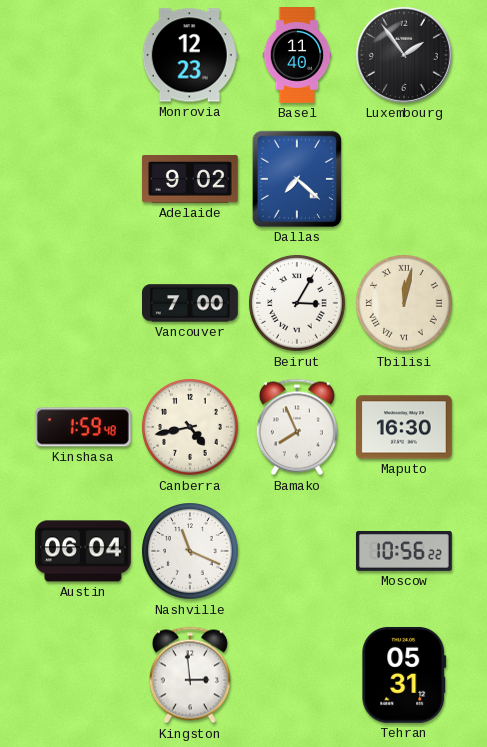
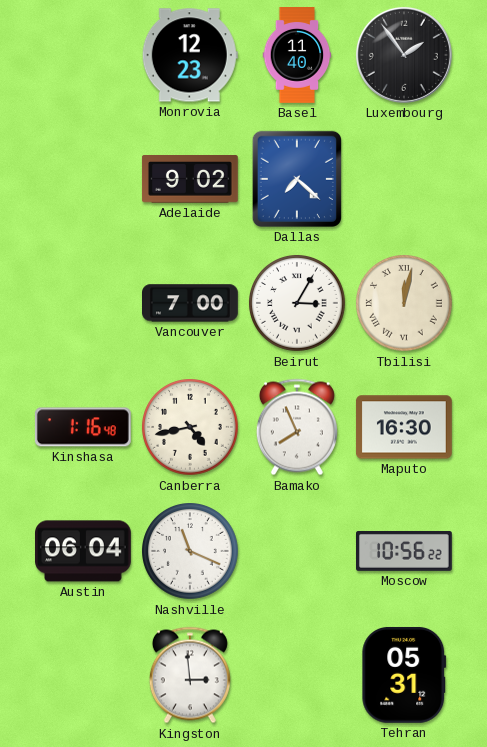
Kinshasa: 1:59 -> 1:16 (83, 427)
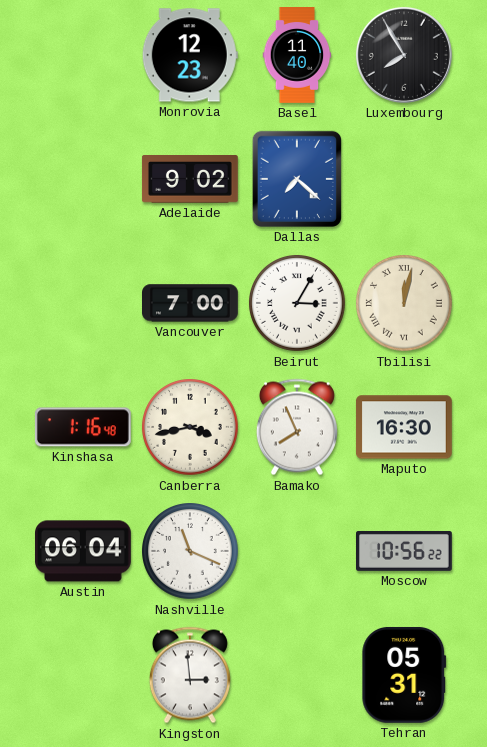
Luxembourg: 1:54 -> 7:55 (404, 55)
Canberra: 4:43 -> 3:43 (191, 428)
